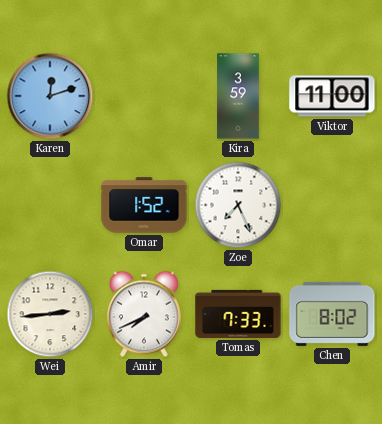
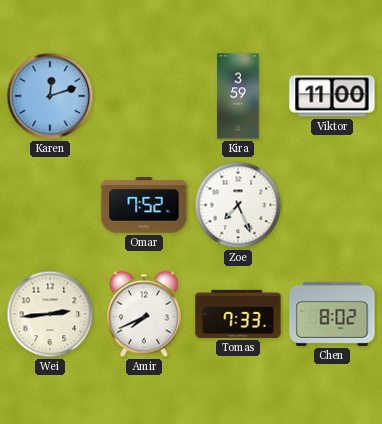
Omar: 1:52 -> 7:52 (144, 205)
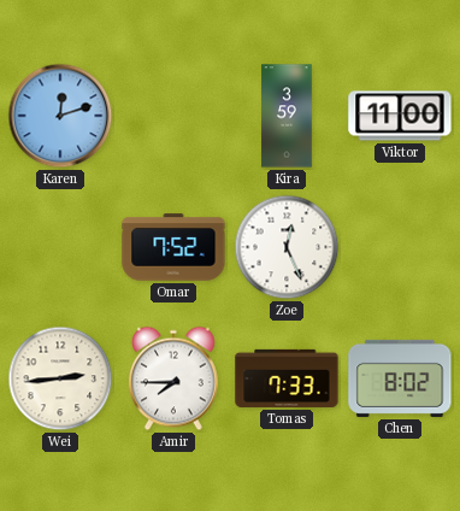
Zoe: 7:26 -> 12:26 (287, 247)
Amir: 7:41 -> 7:45 (173, 378)
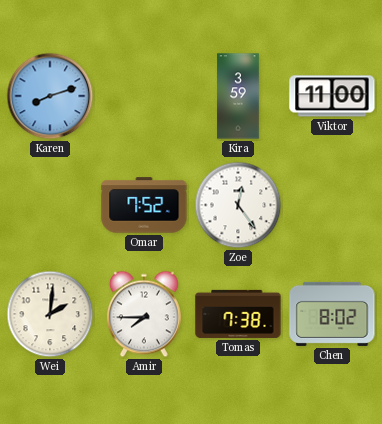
Karen: 12:12 -> 8:12 (50, 96)
Zoe: 12:26 -> 12:24 (238, 205)
Wei: 2:44 -> 2:01 (50, 314)
Tomas: 7:33 -> 7:38 (238, 314)
